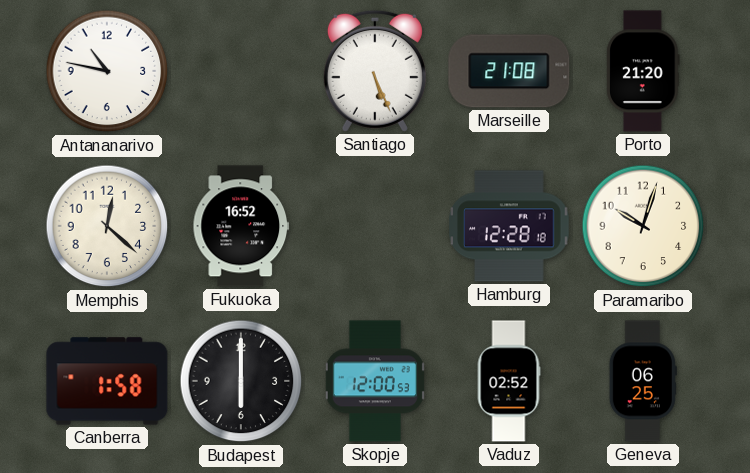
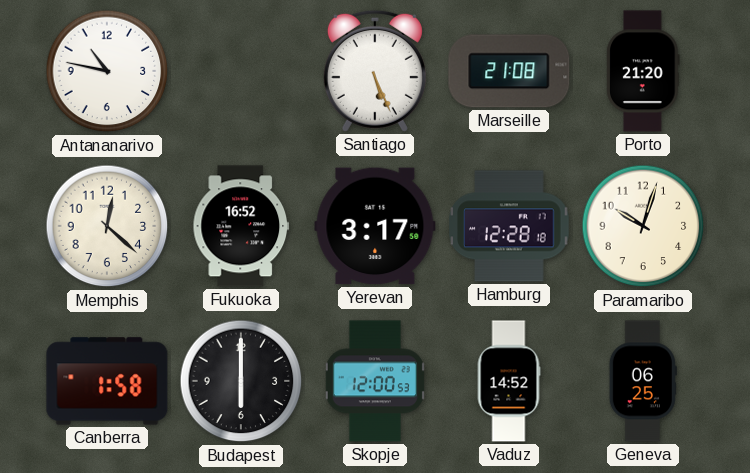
Yerevan: none -> 3:17 (375, 226)
Vaduz: 02:52 -> 14:52 (509, 381)
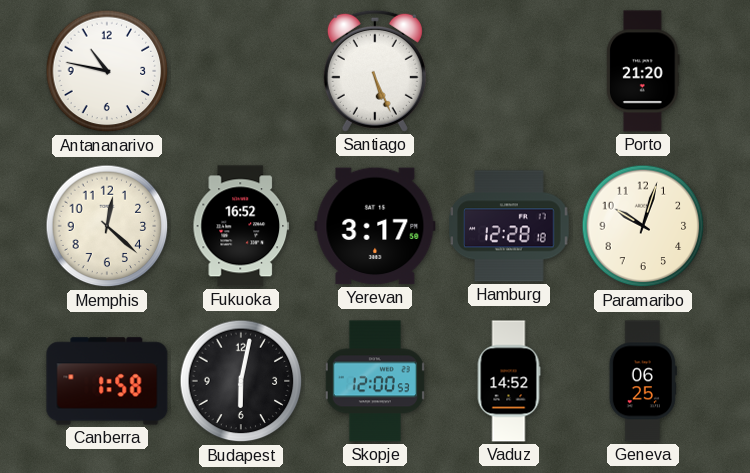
Marseille: 21:08 -> none (509, 71)
Budapest: 6:00 -> 6:02 (241, 381)
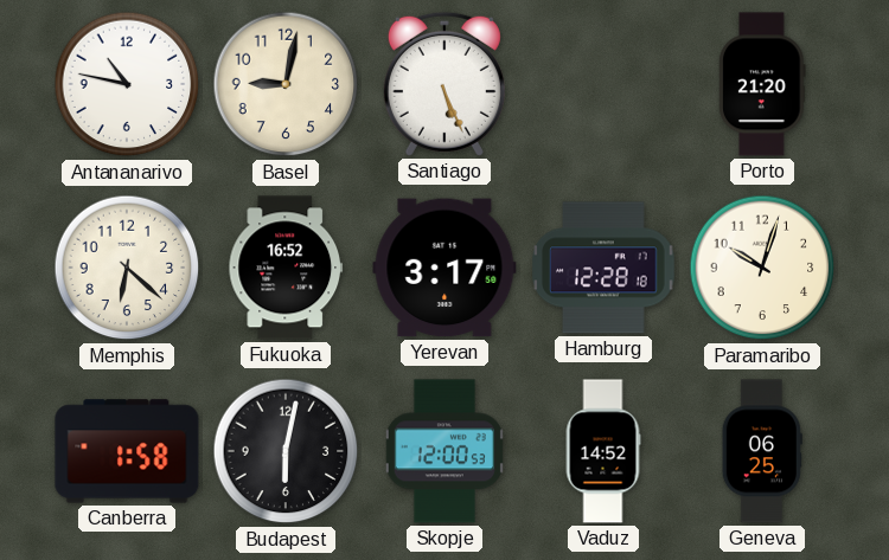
Basel: none -> 9:02 (286, 84)
Memphis: 12:22 -> 6:22 (127, 268)
